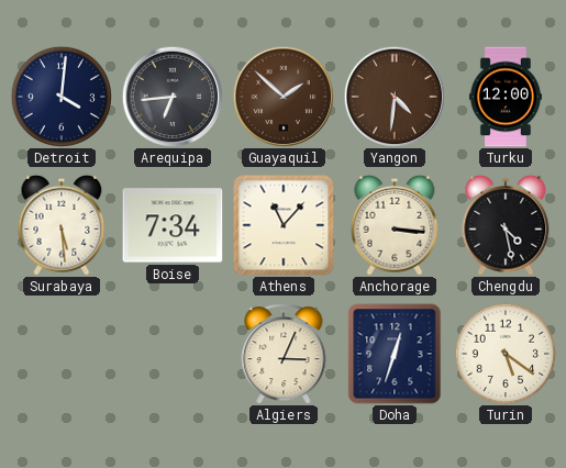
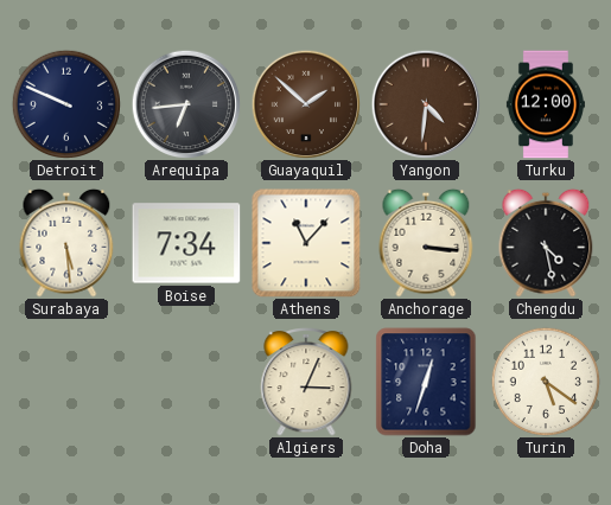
Detroit: 4:01 -> 9:49 (66, 104)
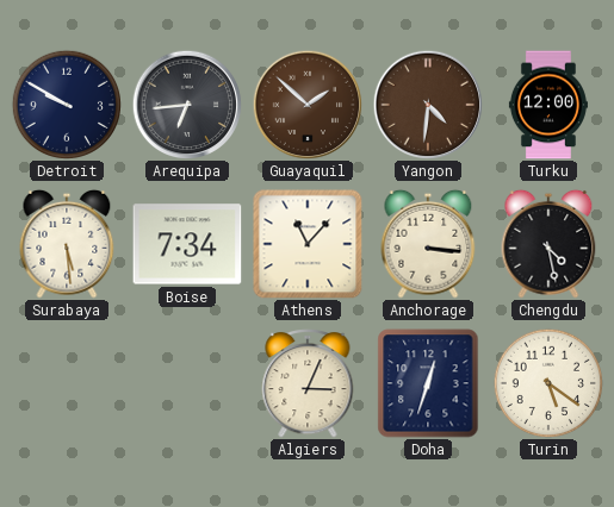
Detroit: 9:49 -> 9:50 (67, 105)
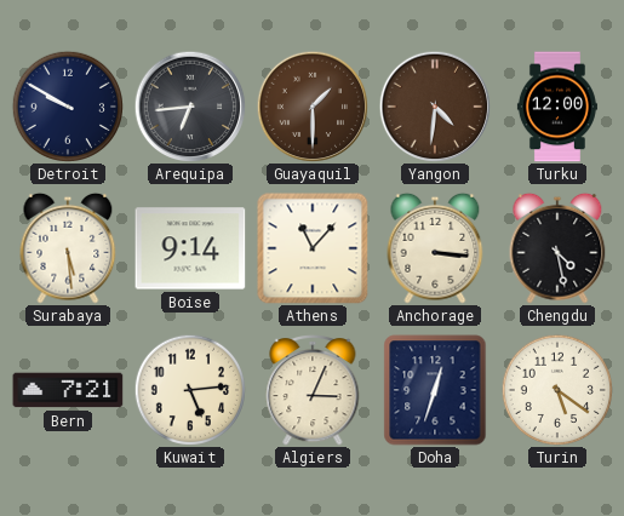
Guayaquil: 1:52 -> 1:30 (313, 107)
Boise: 7:34 -> 9:14 (190, 248)
Bern: none -> 7:21 (68, 390)
Kuwait: none -> 5:14 (190, 390)
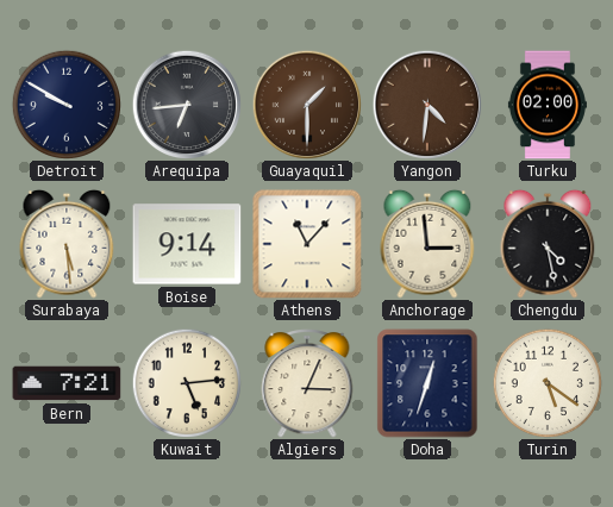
Turku: 12:00 -> 02:00 (548, 105)
Anchorage: 3:16 -> 2:59 (427, 244)
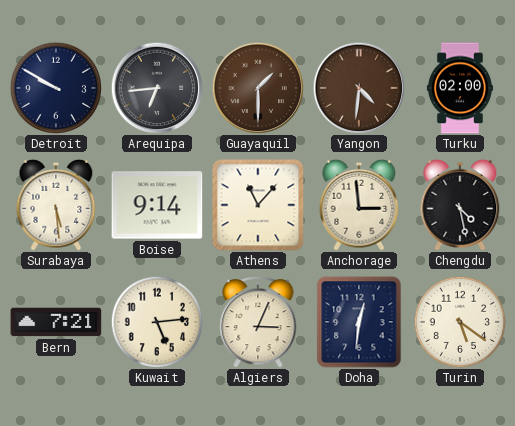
Doha: 12:33 -> 12:31 (359, 322)
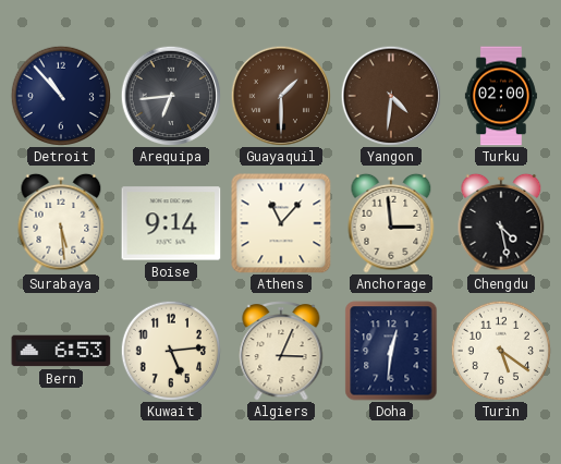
Detroit: 9:50 -> 10:53 (61, 96)
Bern: 7:21 -> 6:53 (61, 351)
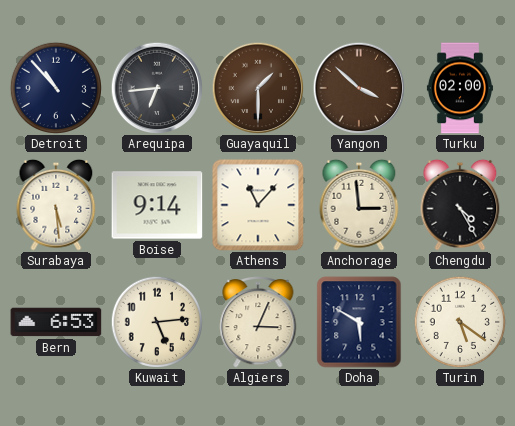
Yangon: 4:31 -> 3:52 (359, 88)
Chengdu: 4:28 -> 4:25 (460, 205)
Doha: 12:31 -> 5:50 (359, 322)
